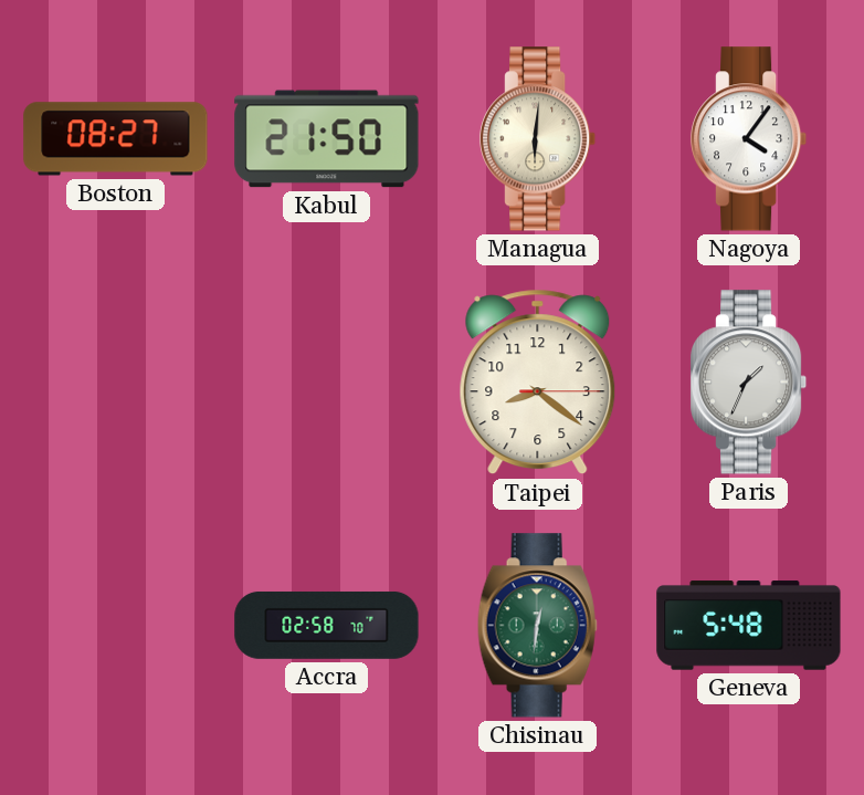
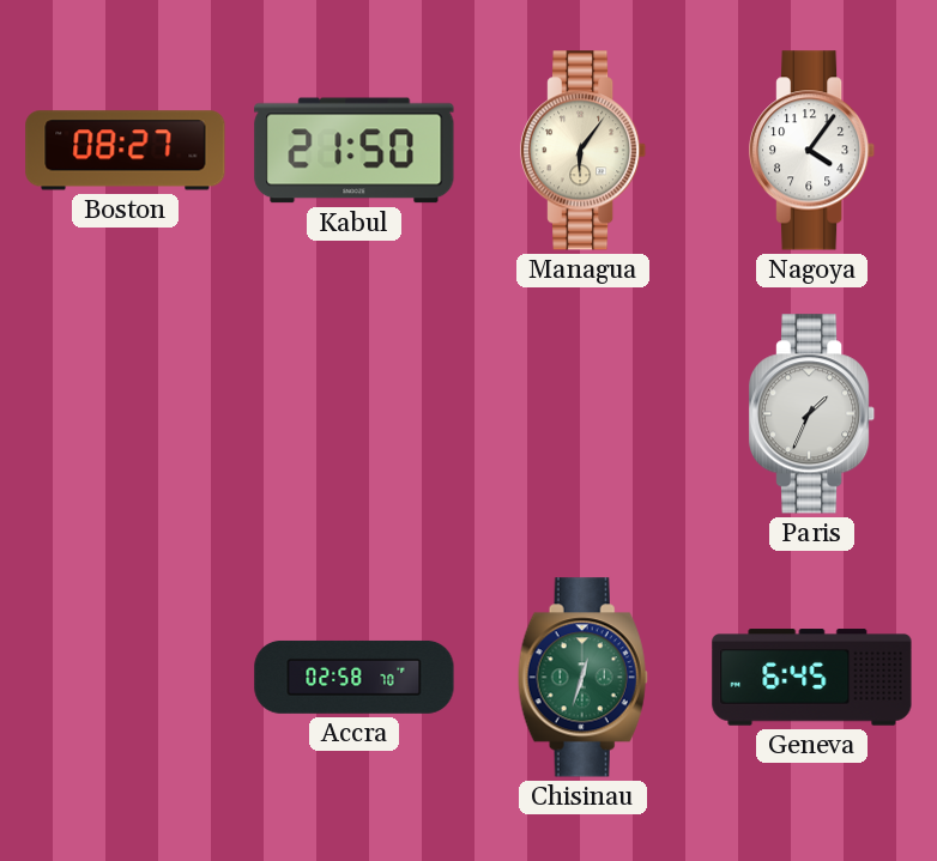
Managua: 6:01 -> 6:06 (584, 151)
Taipei: 8:21 -> none (538, 383)
Chisinau: 12:31 -> 12:33 (582, 678)
Geneva: 5:48 -> 6:45 (812, 678)
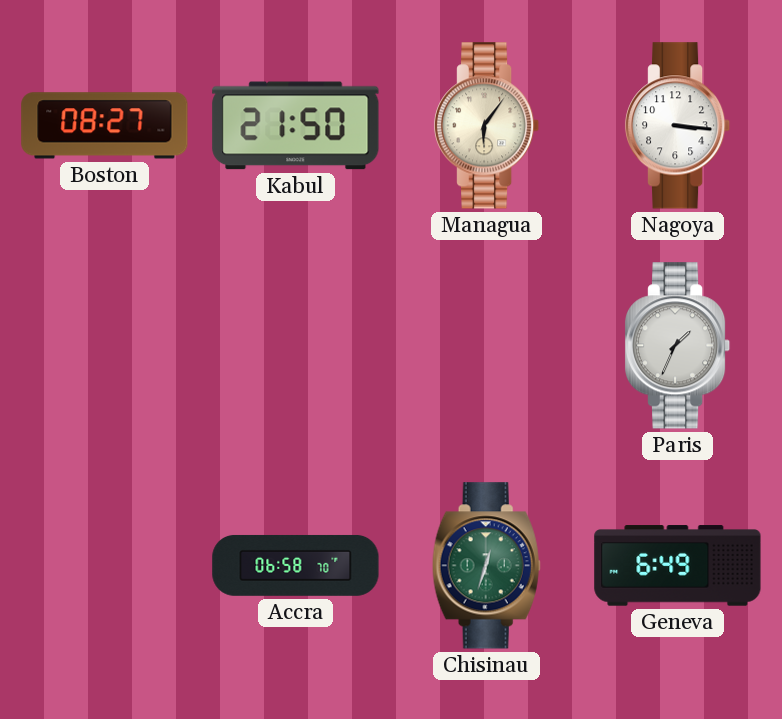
Nagoya: 4:06 -> 3:16 (678, 126)
Accra: 02:58 -> 06:58 (296, 565)
Geneva: 6:45 -> 6:49 (678, 566)
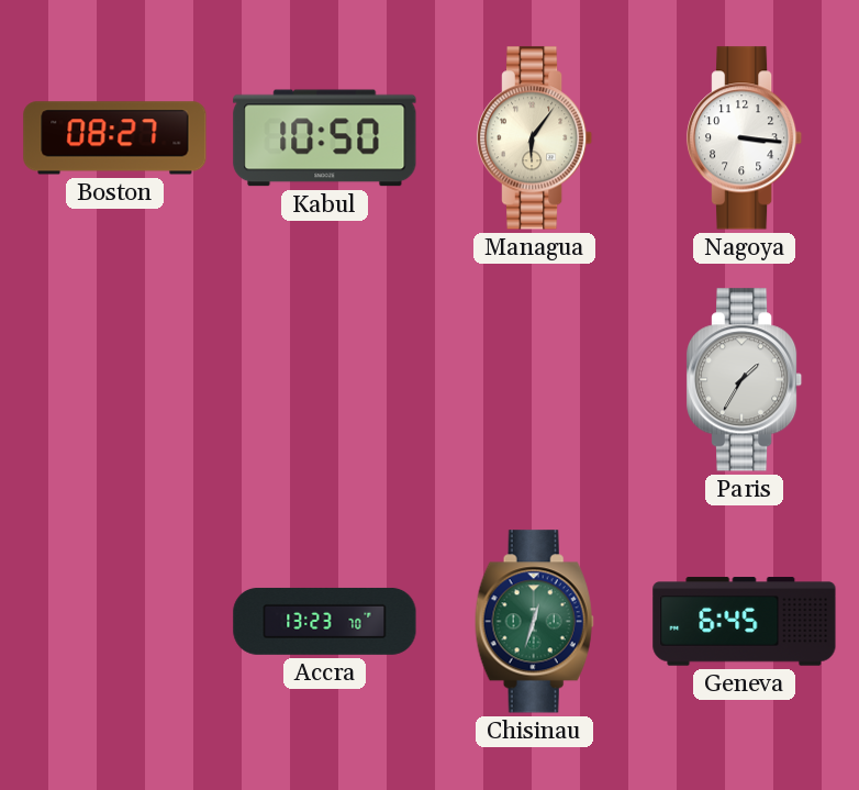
Kabul: 21:50 -> 10:50 (325, 138)
Paris: 1:34 -> 1:35 (745, 380)
Accra: 06:58 -> 13:23 (325, 621)
Geneva: 6:49 -> 6:45 (745, 622)
